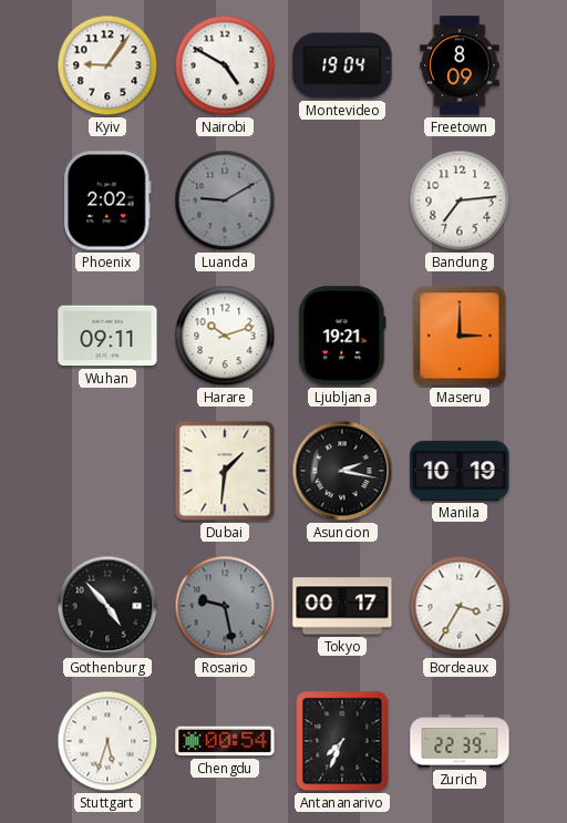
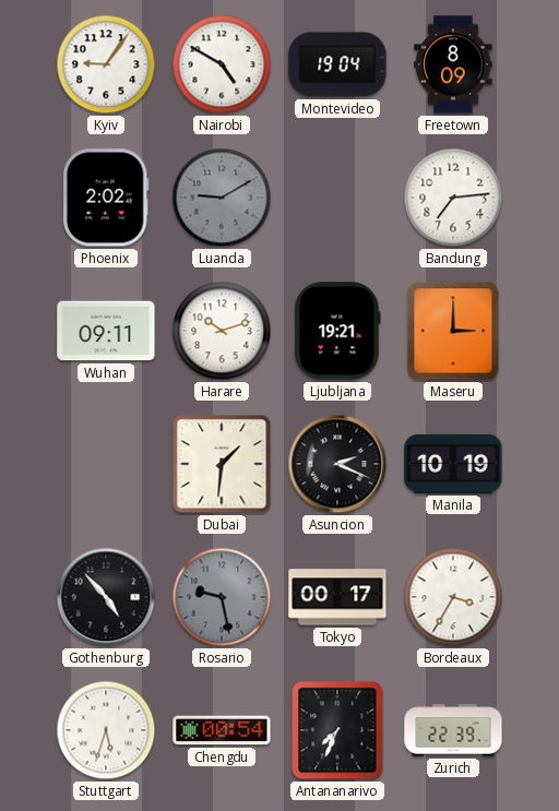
Asuncion: 2:17 -> 2:19 (337, 464)
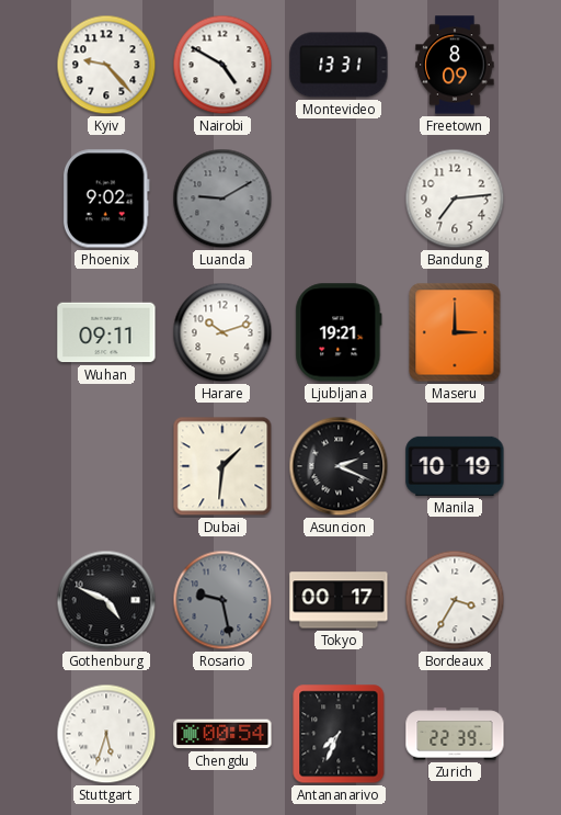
Kyiv: 9:06 -> 9:23 (106, 65)
Montevideo: 19:04 -> 13:31 (339, 65)
Phoenix: 2:02 -> 9:02 (106, 199)
Gothenburg: 4:53 -> 4:49 (106, 600)
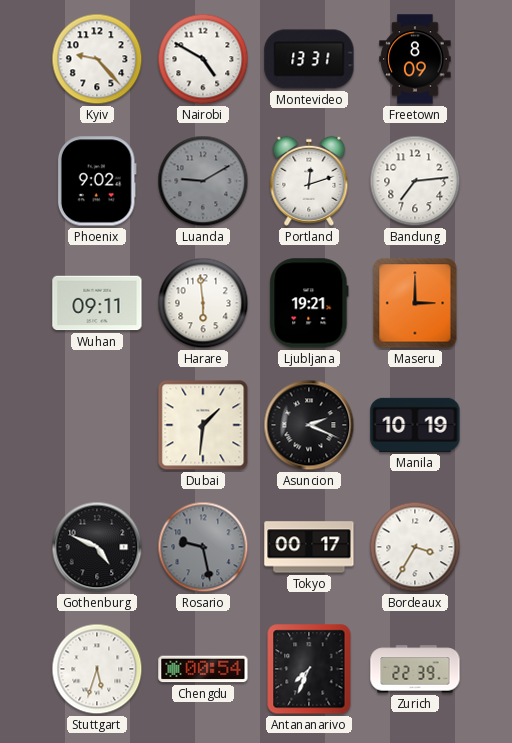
Portland: none -> 12:12 (309, 181)
Harare: 10:12 -> 5:59 (203, 303)
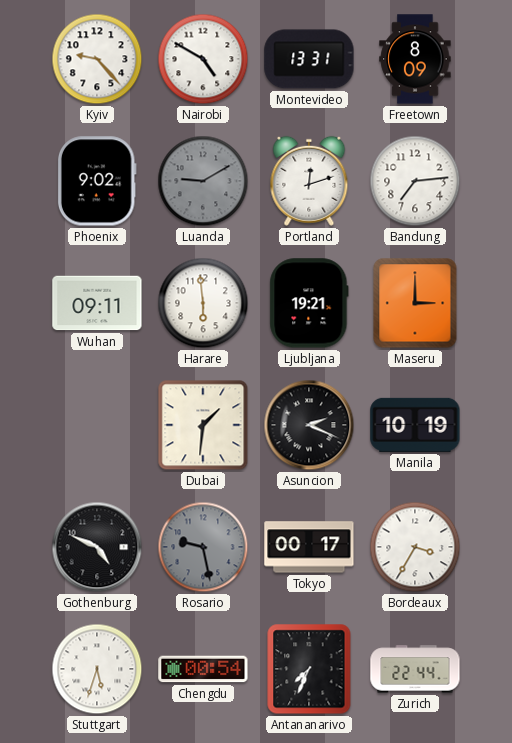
Zurich: 22:39 -> 22:44 (415, 669)
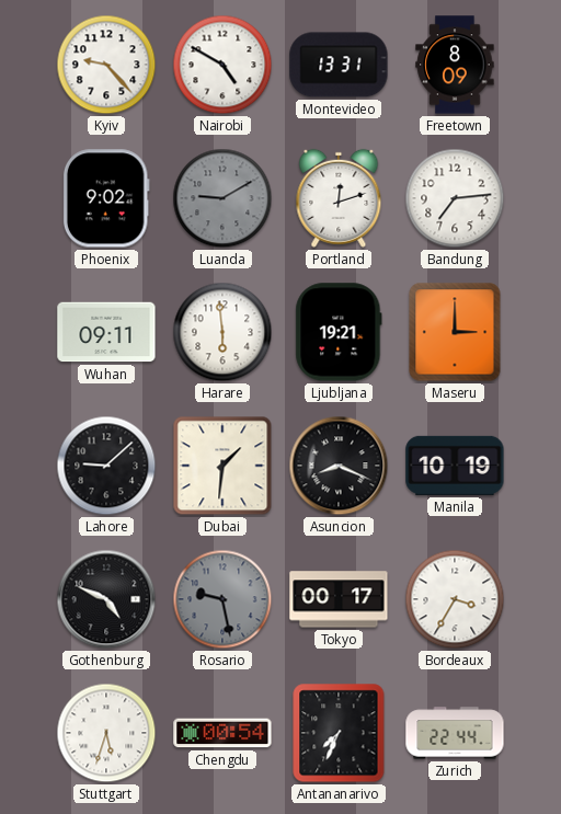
Lahore: none -> 9:08 (106, 466)
Asuncion: 2:19 -> 8:19 (339, 466)
